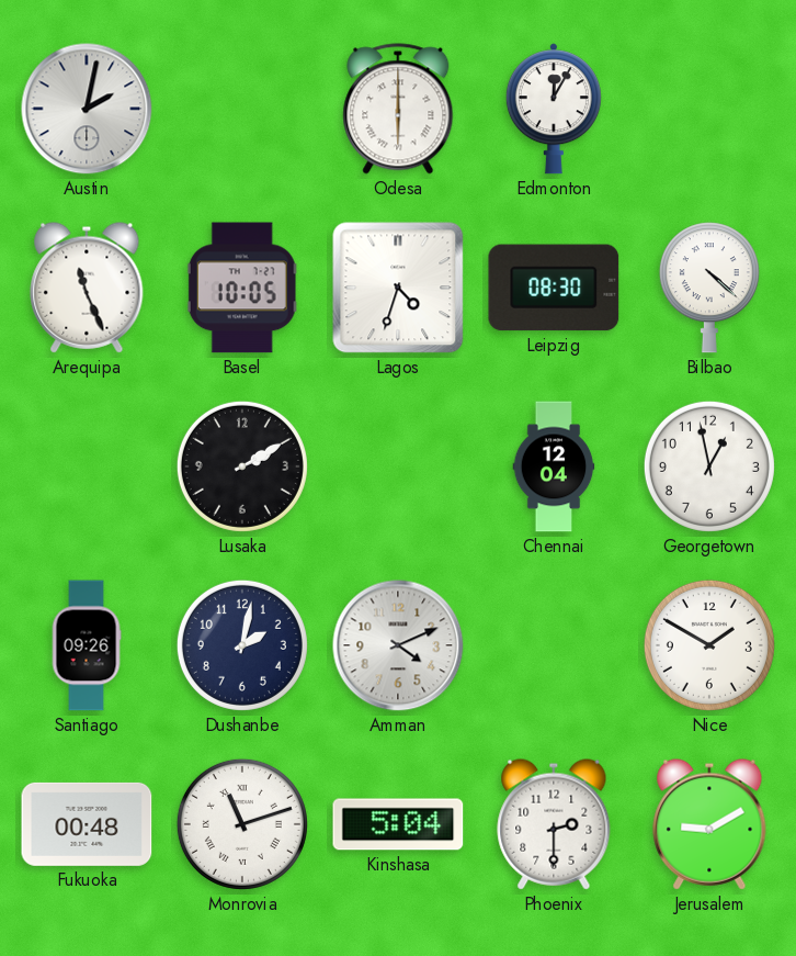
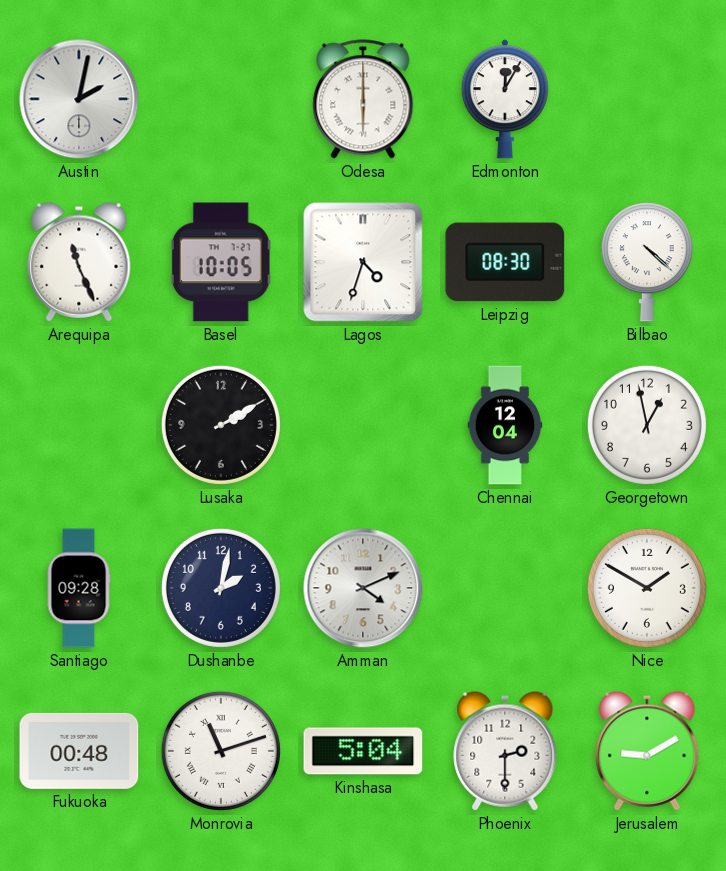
Santiago: 09:26 -> 09:28 (79, 588)
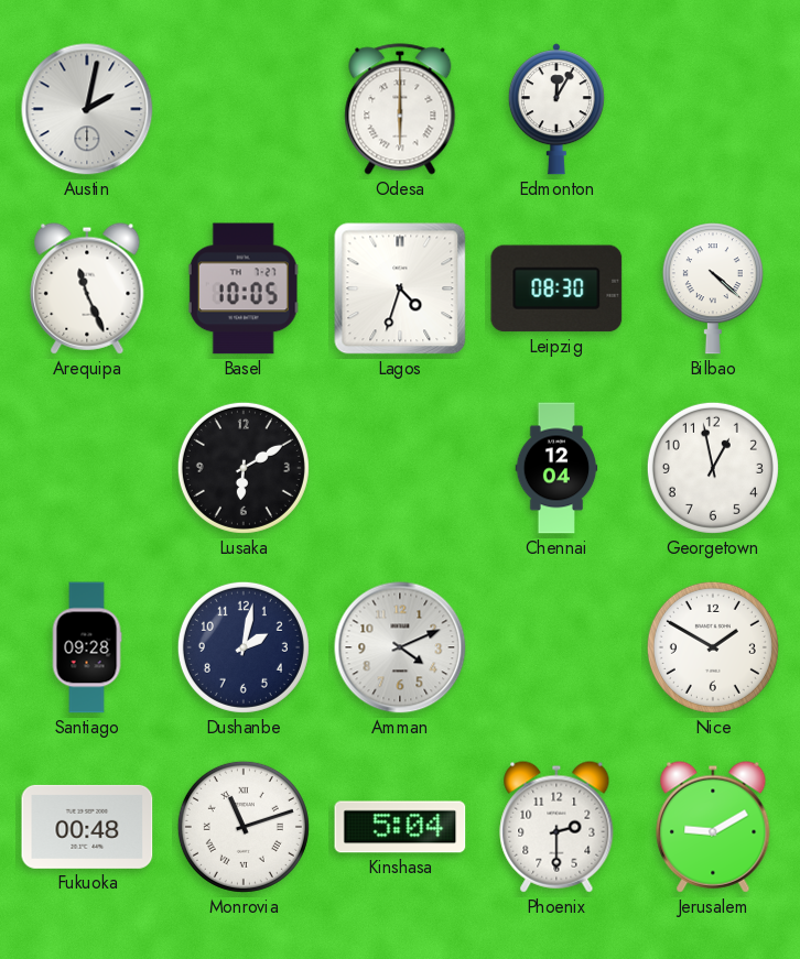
Lusaka: 2:10 -> 6:10 (244, 468)
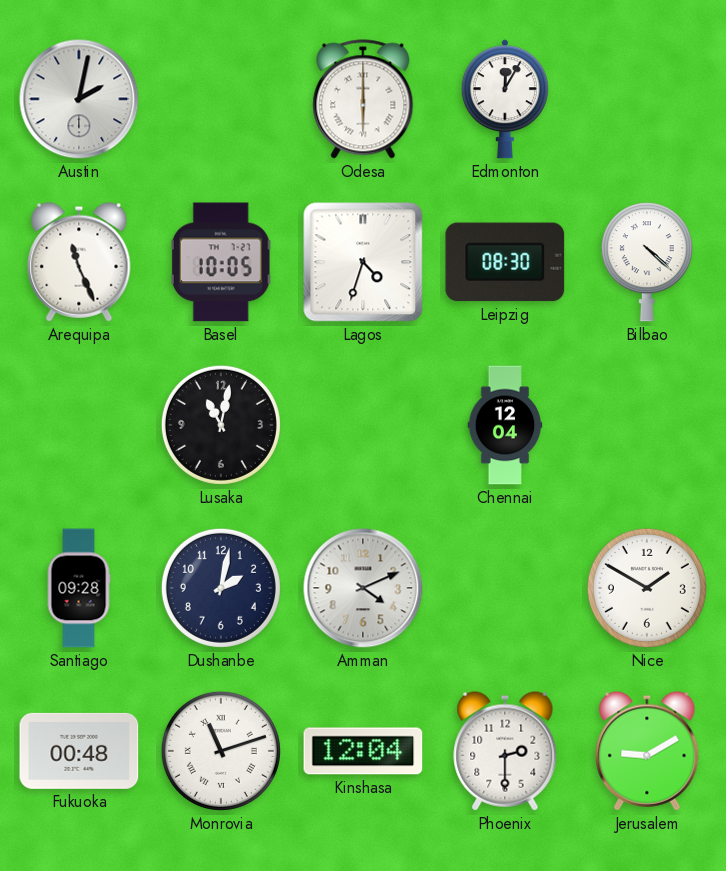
Lusaka: 6:10 -> 11:02 (221, 425)
Georgetown: 12:58 -> none (713, 468)
Kinshasa: 5:04 -> 12:04 (363, 751)
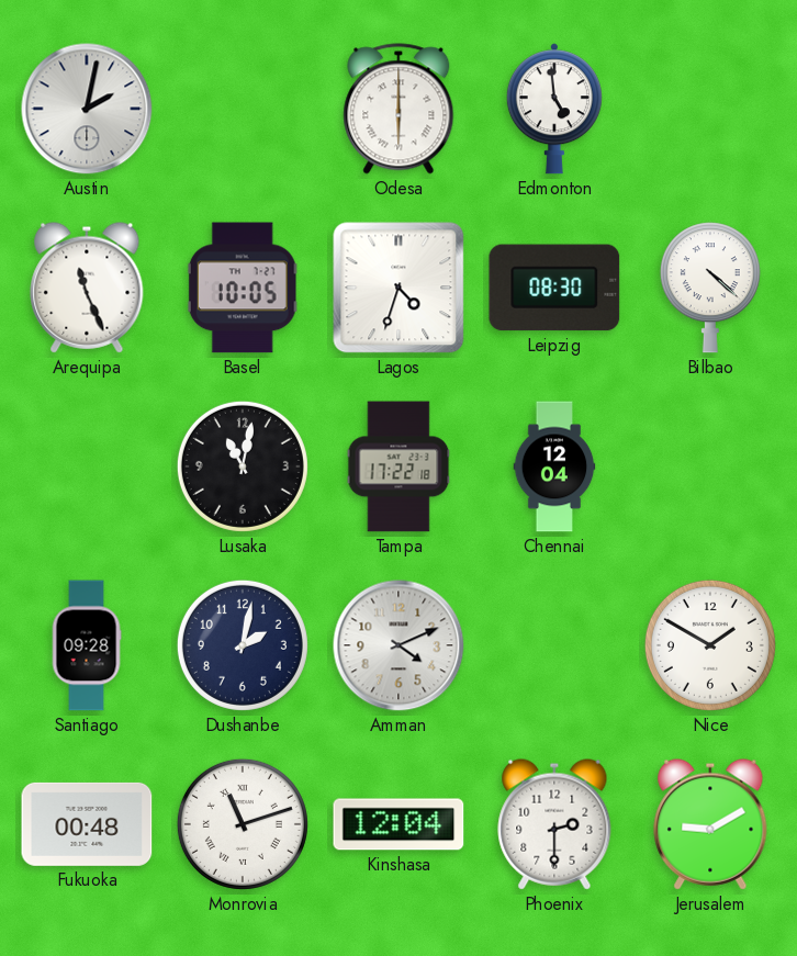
Edmonton: 12:05 -> 4:59 (554, 109)
Tampa: none -> 17:22 (398, 466)
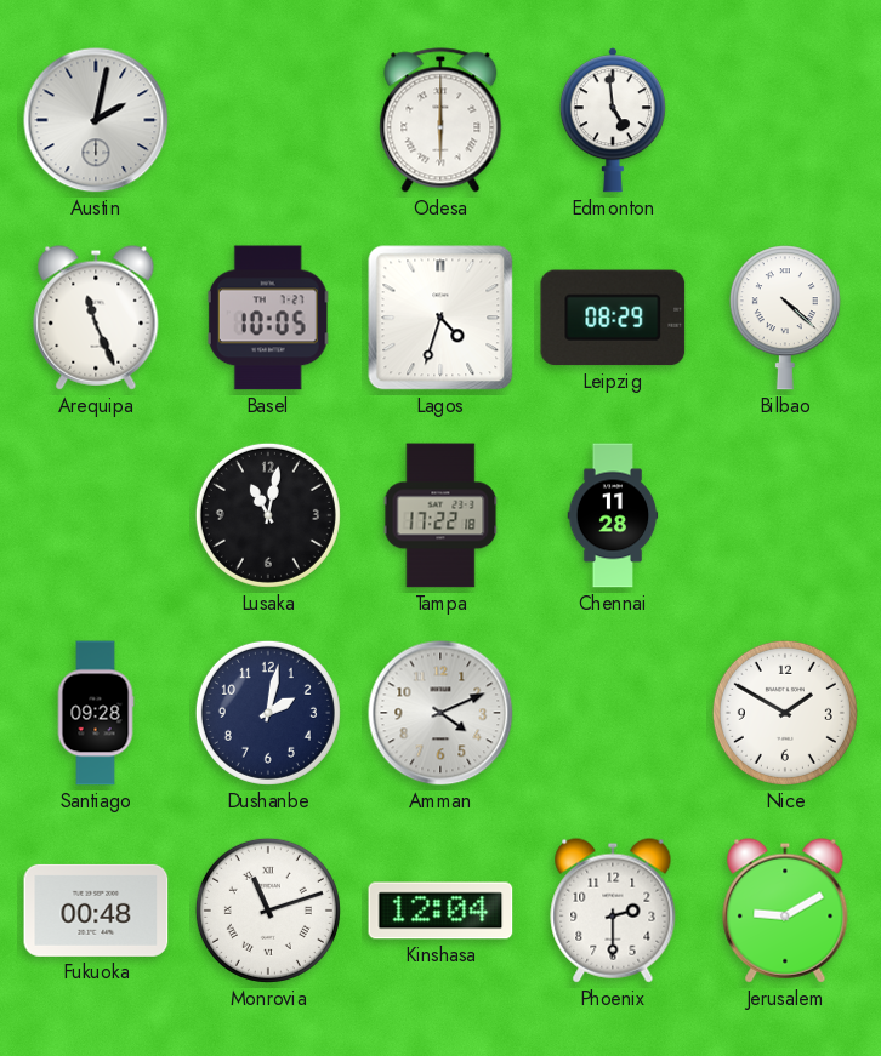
Leipzig: 08:30 -> 08:29 (613, 318)
Chennai: 12:04 -> 11:28 (613, 515)
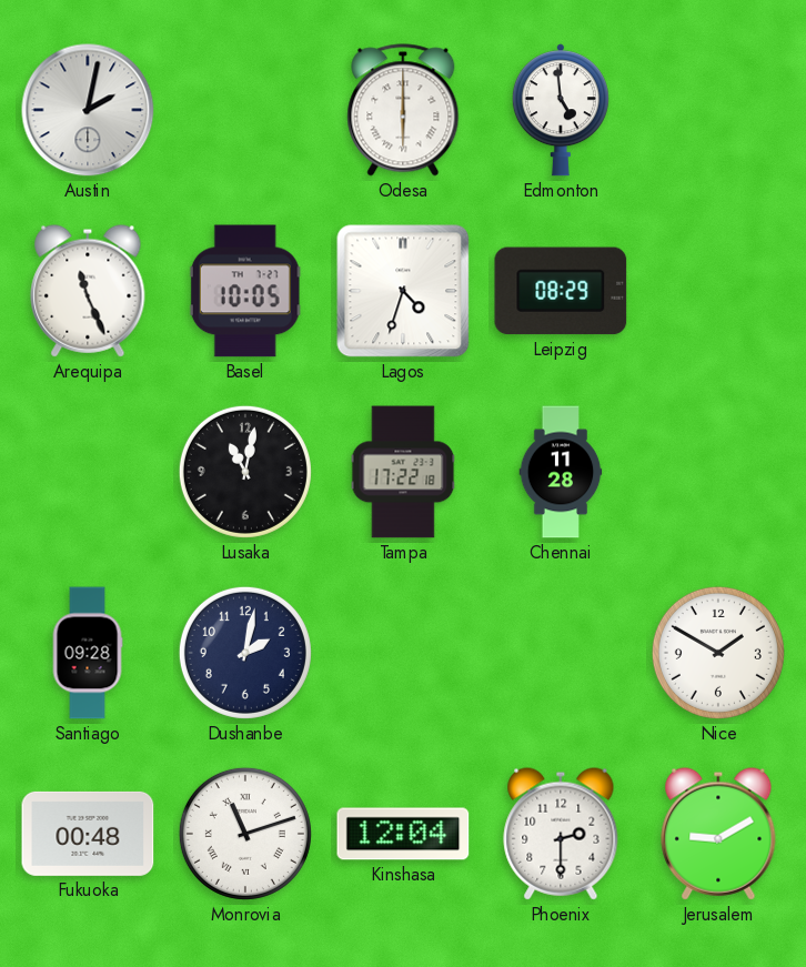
Bilbao: 4:22 -> none (785, 318)
Amman: 4:11 -> none (440, 713)
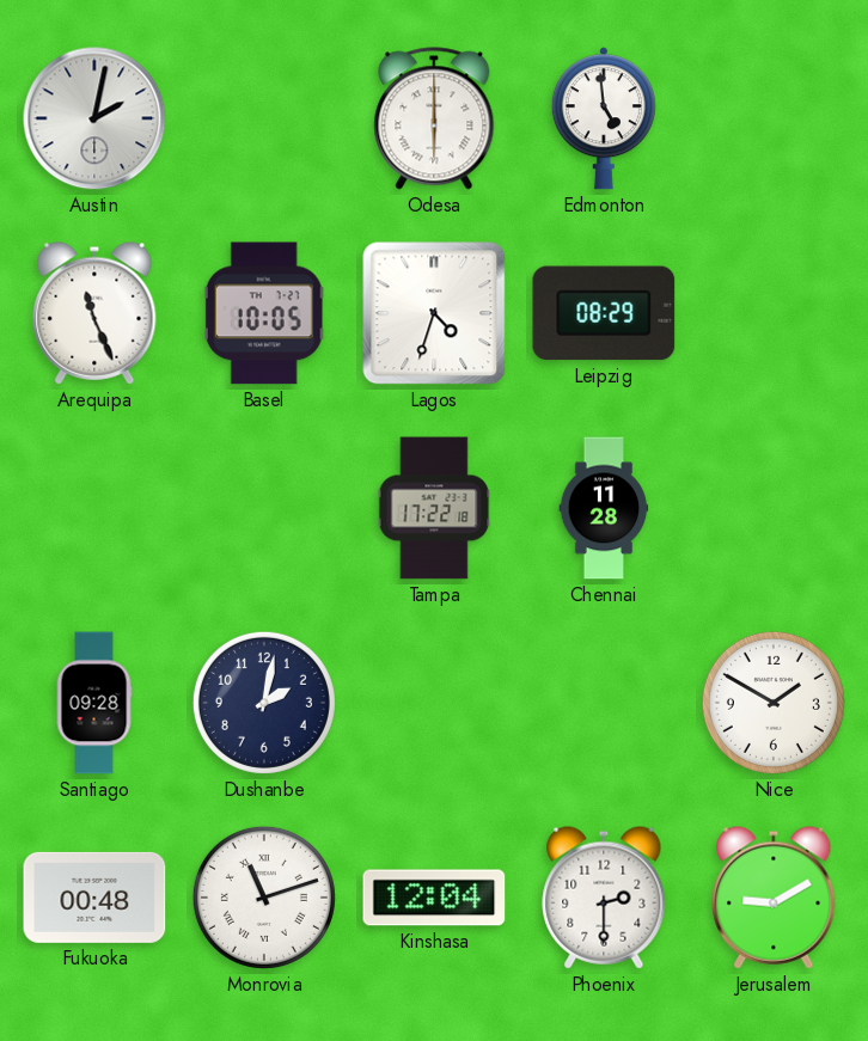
Lusaka: 11:02 -> none (245, 472)
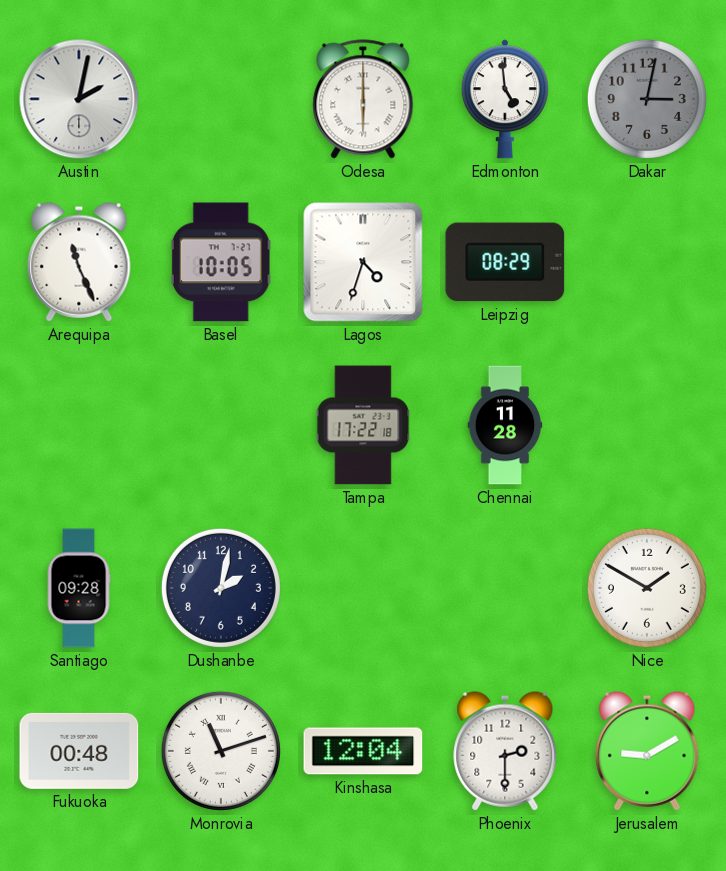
Dakar: none -> 3:02 (647, 99)
